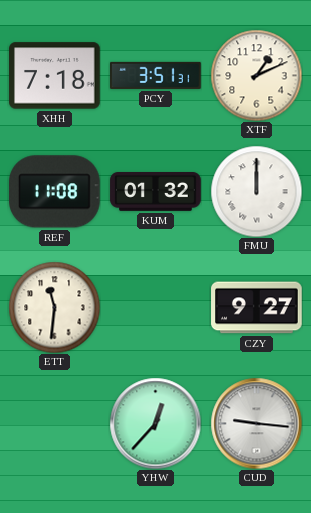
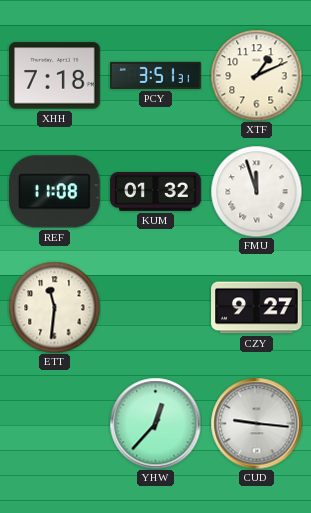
FMU: 12:00 -> 11:57 (256, 191)
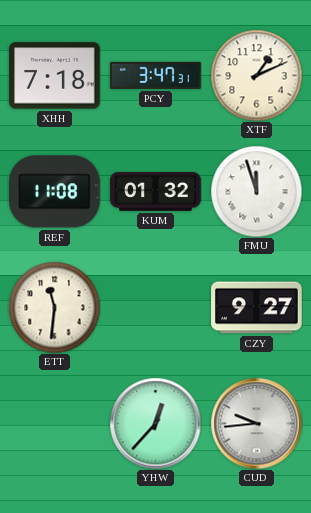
PCY: 3:51 -> 3:47 (156, 75)
CUD: 9:16 -> 9:44 (256, 423)
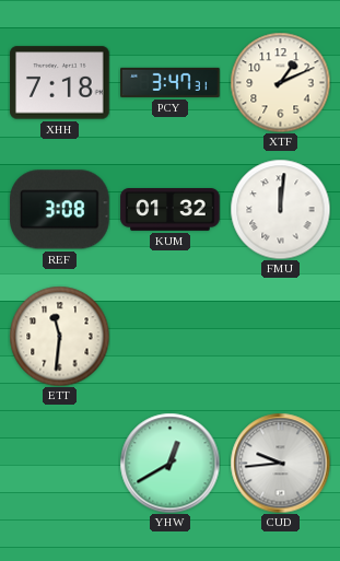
REF: 11:08 -> 3:08 (60, 210)
FMU: 11:57 -> 12:01 (280, 209)
CZY: 9:27 -> none (257, 308)
YHW: 12:37 -> 12:40 (169, 463)
